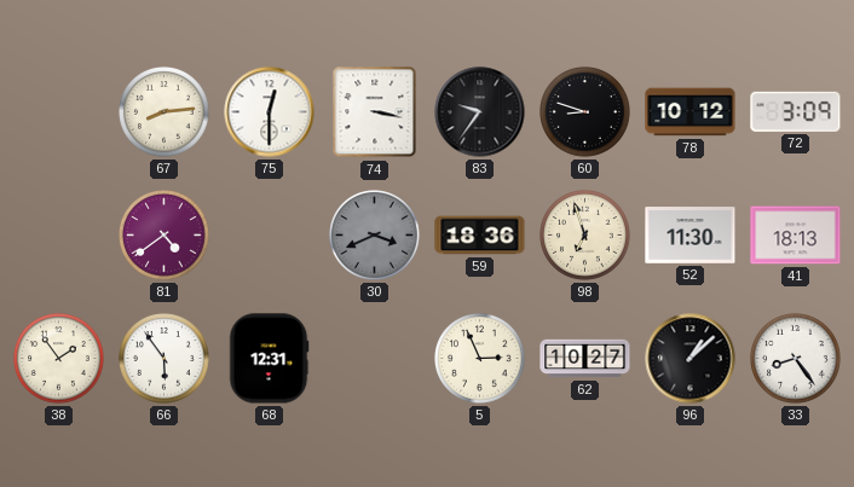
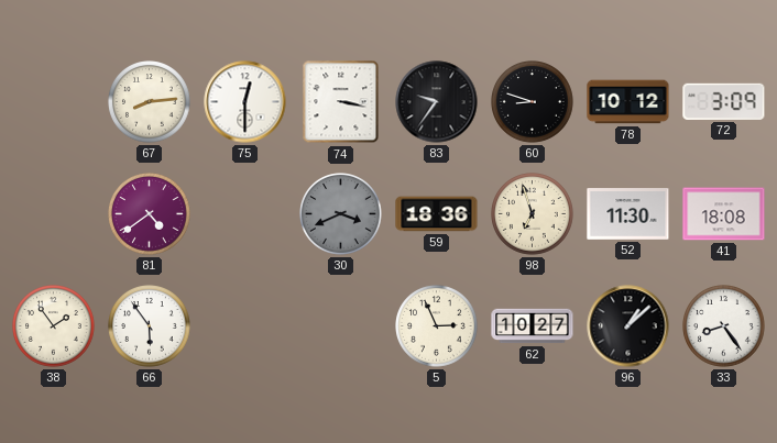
41: 18:13 -> 18:08 (724, 214)
68: 12:31 -> none (269, 359)
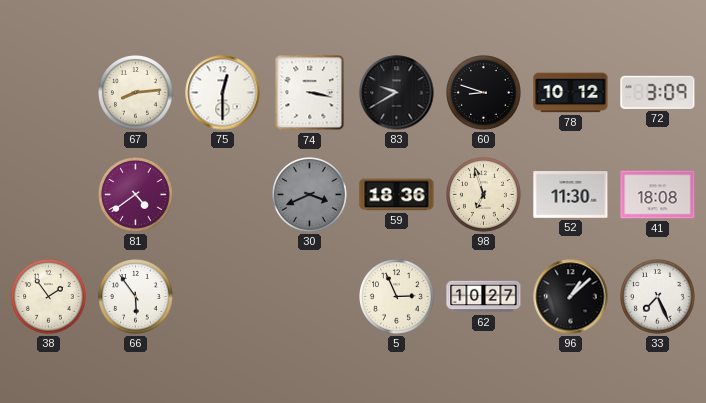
83: 9:36 -> 9:40 (397, 93)
33: 8:24 -> 7:26 (658, 297)
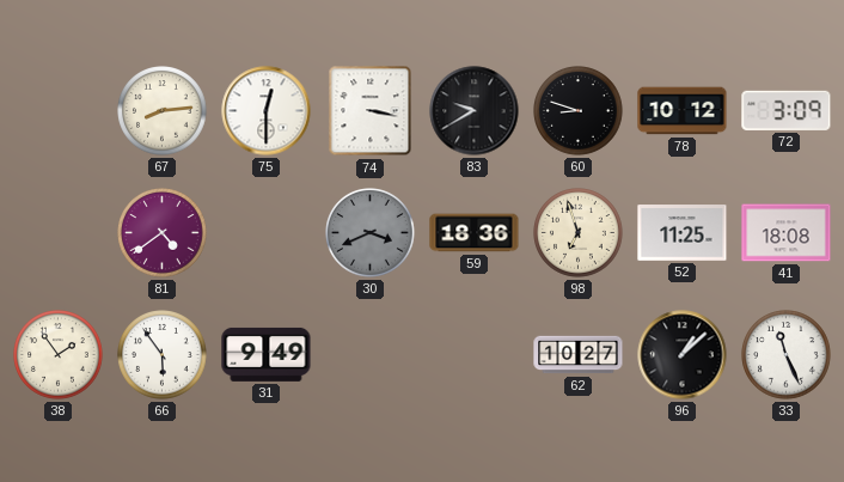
52: 11:30 -> 11:25 (683, 233)
31: none -> 9:49 (267, 354)
5: 2:56 -> none (397, 297)
33: 7:26 -> 11:26 (787, 355)
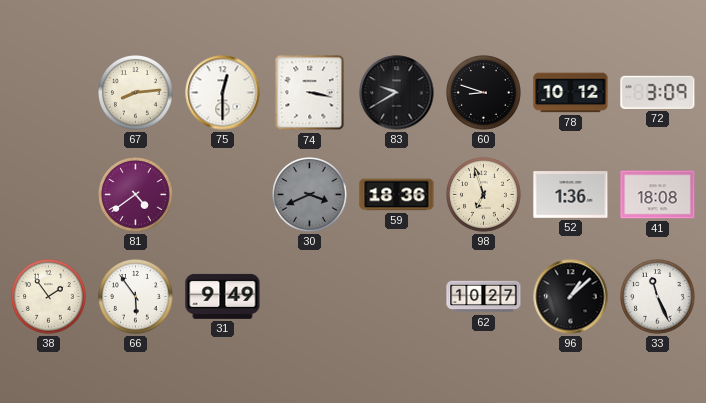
52: 11:25 -> 1:36 (571, 195)
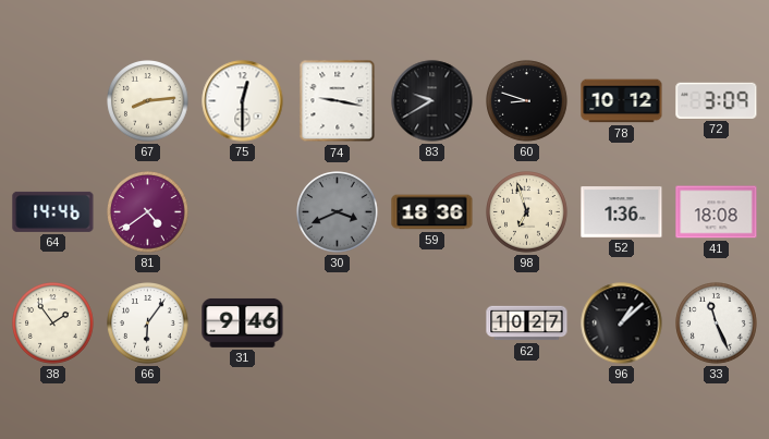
74: 3:17 -> 9:17 (338, 101)
64: none -> 14:46 (53, 211)
66: 5:54 -> 6:06 (148, 324)
31: 9:49 -> 9:46 (243, 322)
